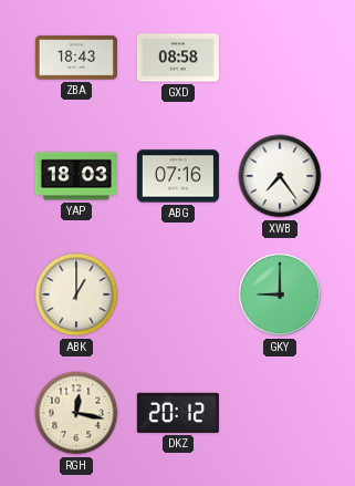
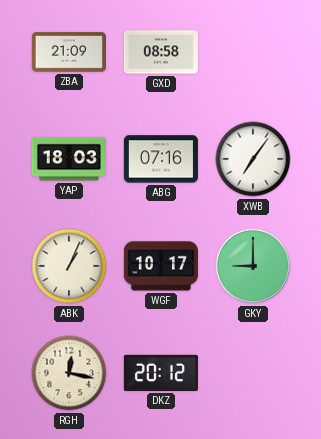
ZBA: 18:43 -> 21:09 (69, 52)
XWB: 7:24 -> 7:06 (253, 159)
ABK: 1:00 -> 1:04 (69, 266)
WGF: none -> 10:17 (161, 266)
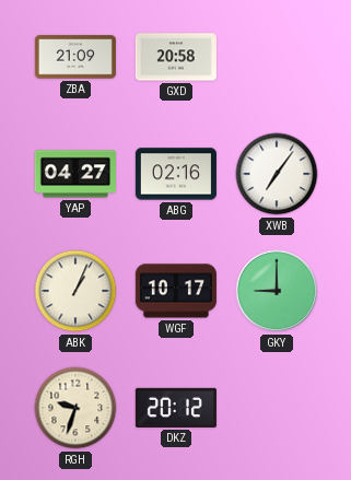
GXD: 08:58 -> 20:58 (176, 57)
YAP: 18:03 -> 04:27 (75, 174)
ABG: 07:16 -> 02:16 (176, 174)
RGH: 12:17 -> 9:33 (75, 408)
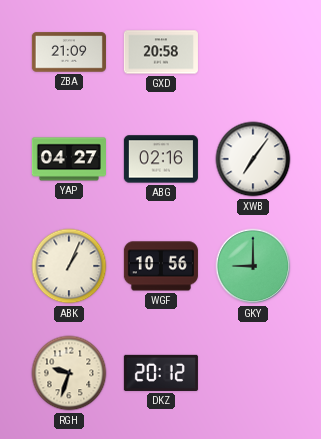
WGF: 10:17 -> 10:56 (161, 266)
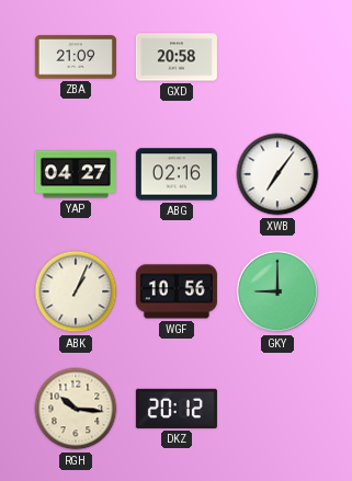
RGH: 9:33 -> 10:16 (76, 409)
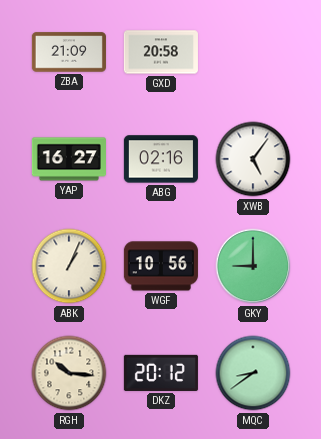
YAP: 04:27 -> 16:27 (69, 159)
XWB: 7:06 -> 5:06 (253, 159)
MQC: none -> 8:39 (253, 373)
